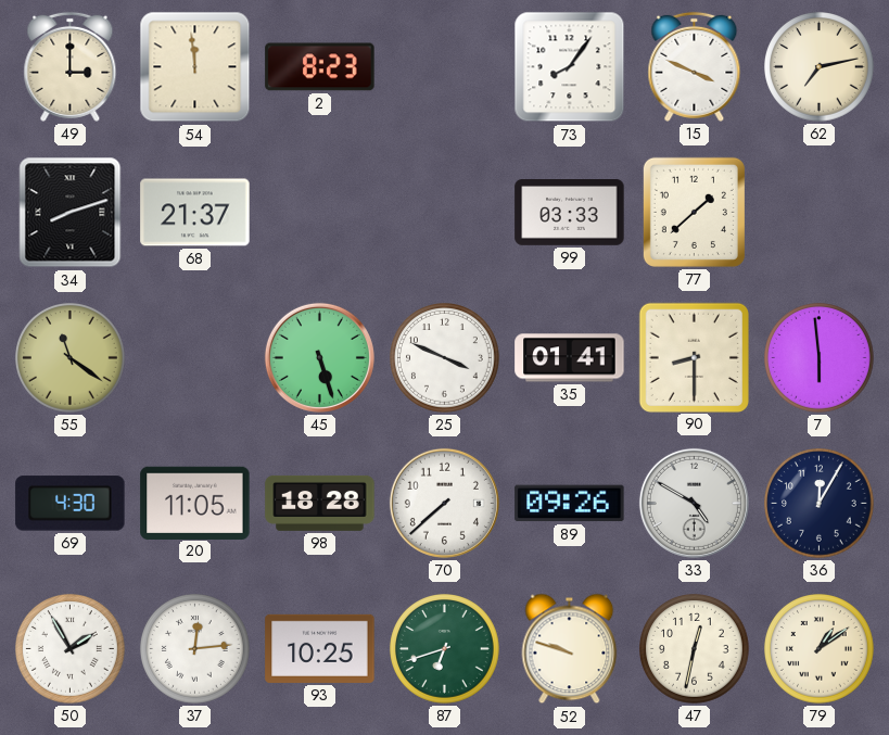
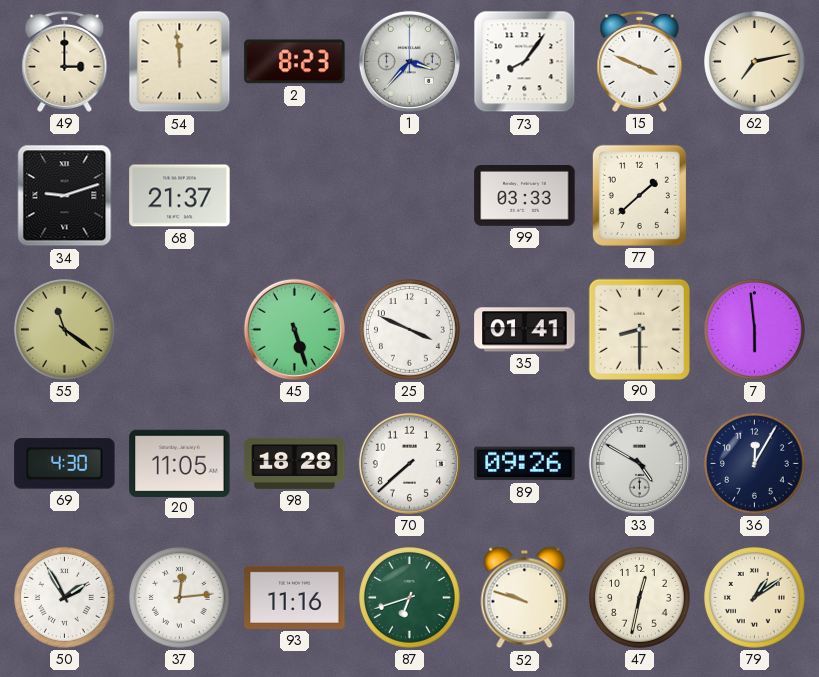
1: none -> 3:37 (409, 61)
34: 8:12 -> 9:12 (65, 196)
93: 10:25 -> 11:16 (295, 597)
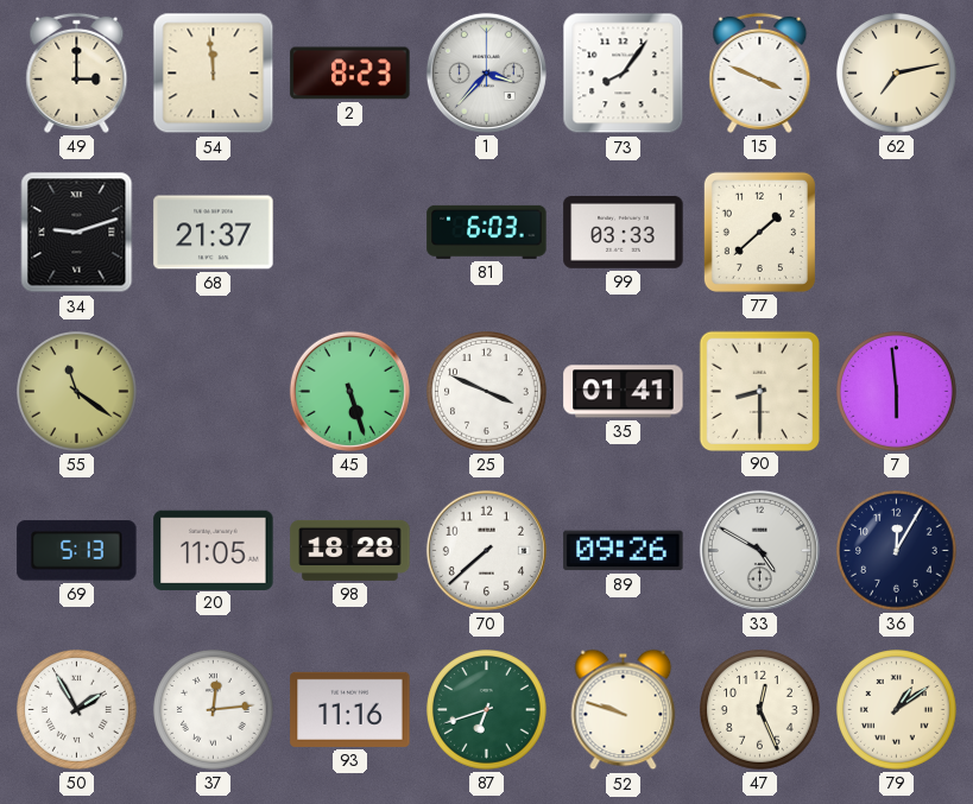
81: none -> 6:03 (487, 232)
69: 4:30 -> 5:13 (77, 551)
47: 12:32 -> 12:26 (760, 710)
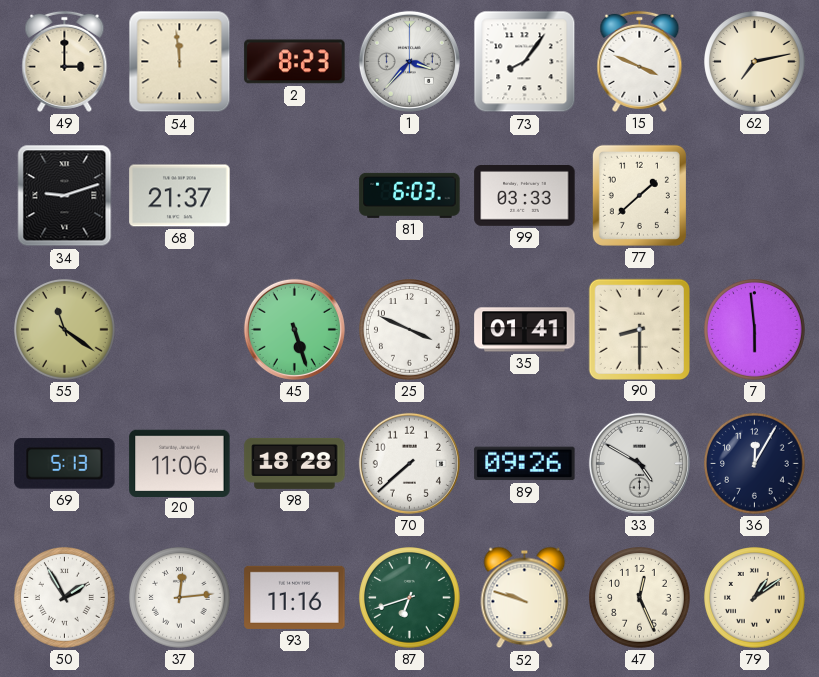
20: 11:05 -> 11:06 (180, 463)
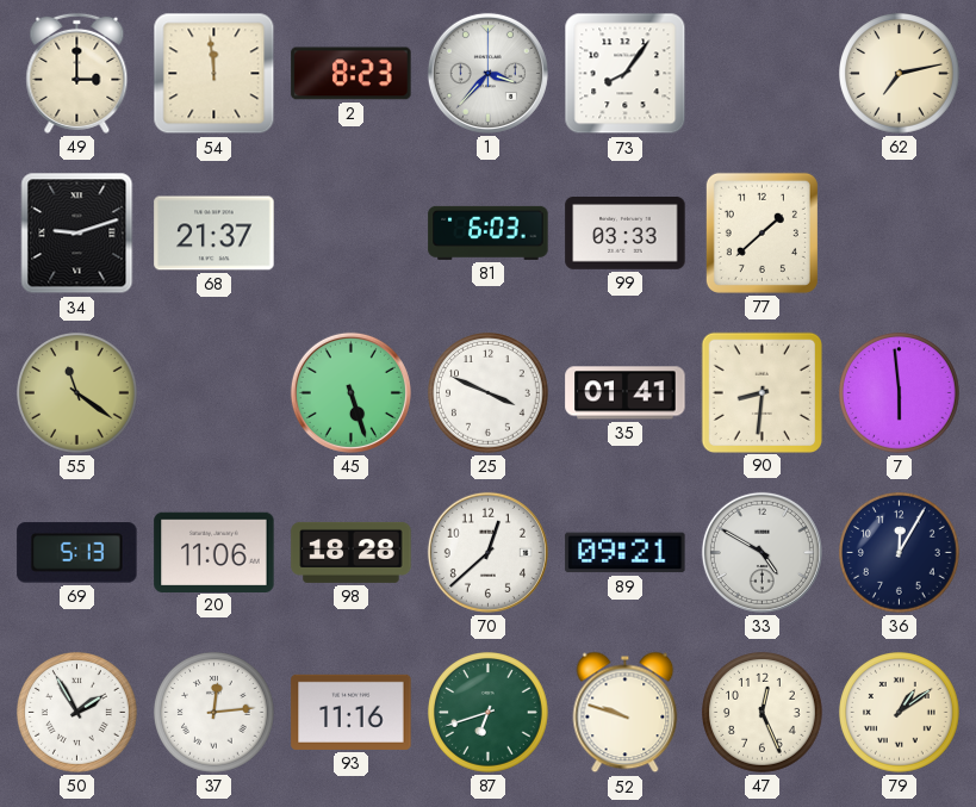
15: 3:49 -> none (640, 61)
90: 8:30 -> 8:31 (761, 392)
70: 7:38 -> 12:38 (487, 552)
89: 09:26 -> 09:21 (626, 553)
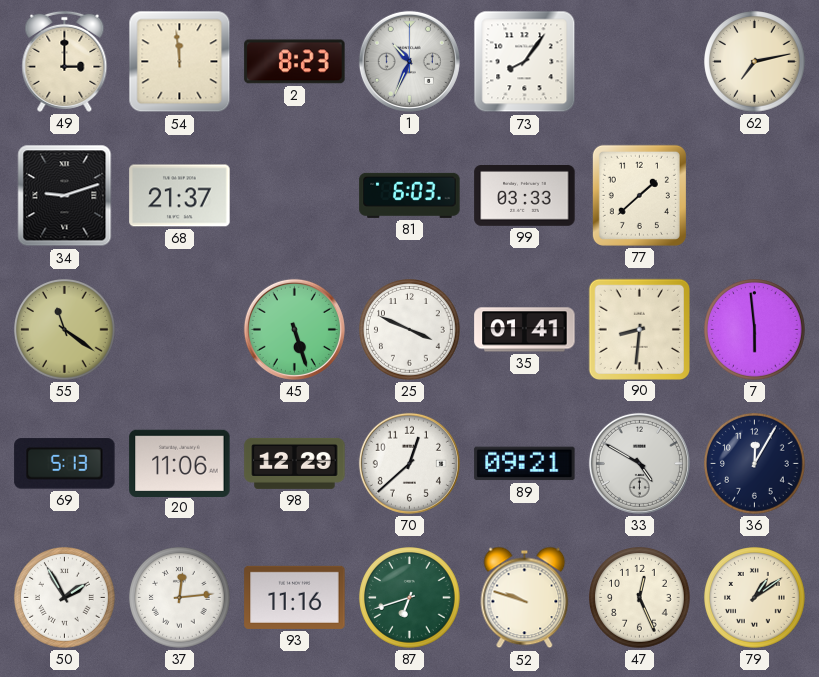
1: 3:37 -> 10:34 (409, 61)
98: 18:28 -> 12:29 (295, 463)
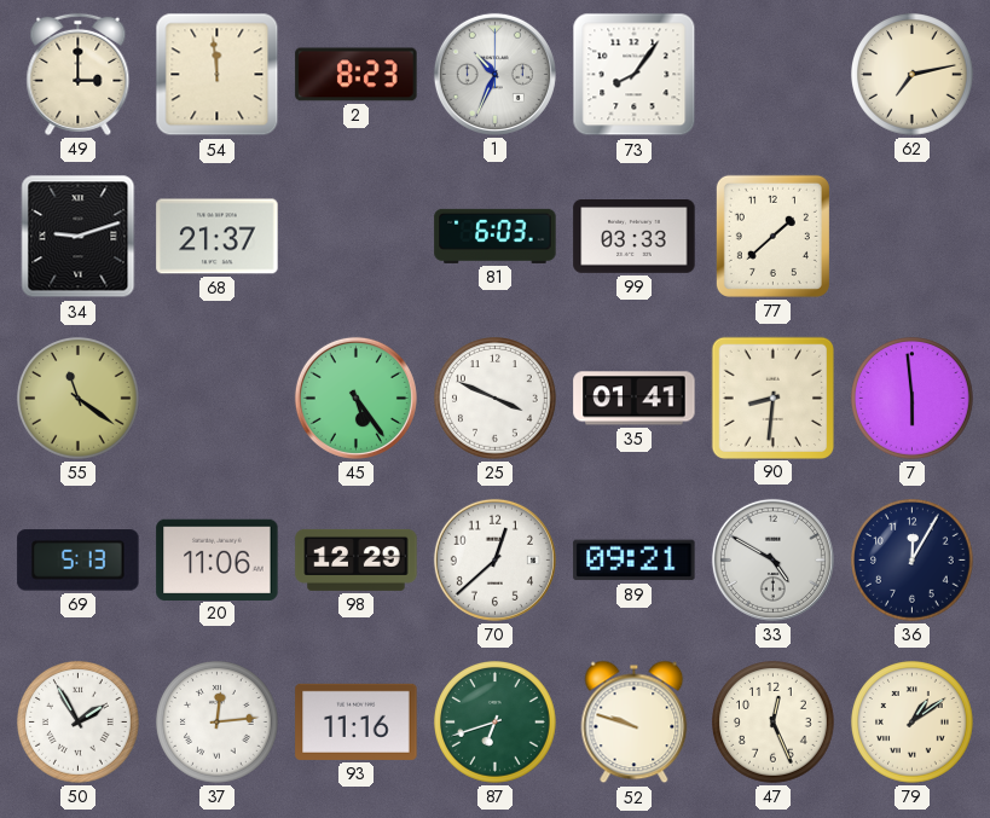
45: 5:27 -> 5:24 (355, 398)
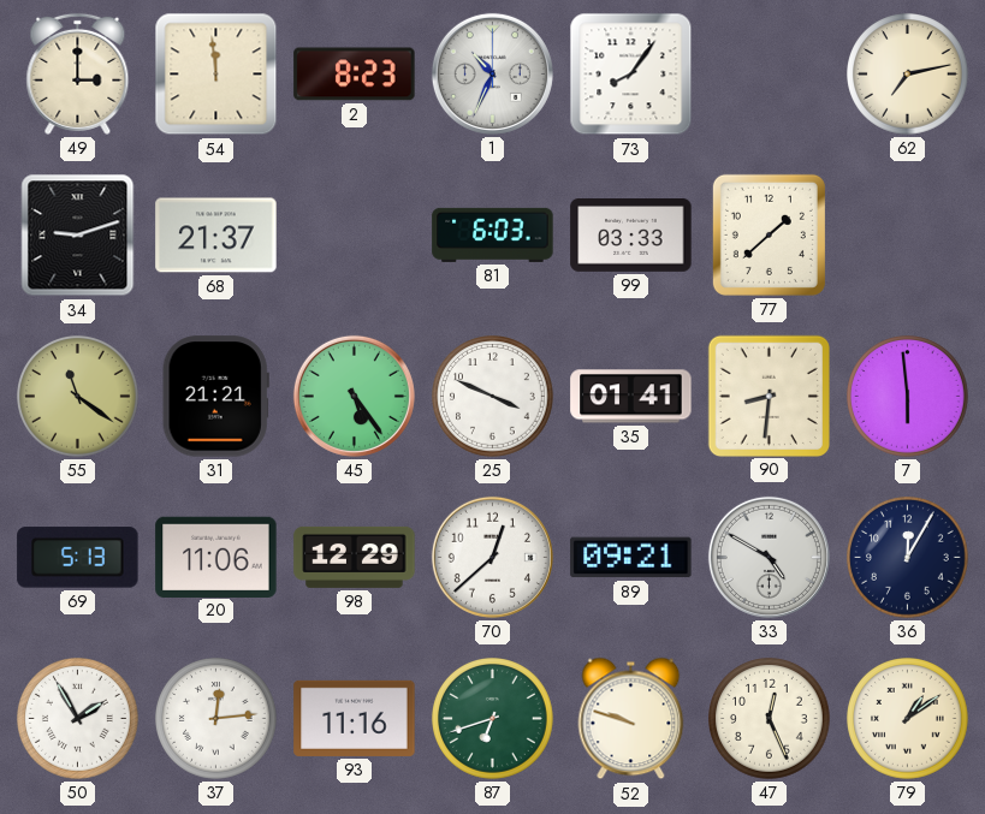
31: none -> 21:21 (215, 397)
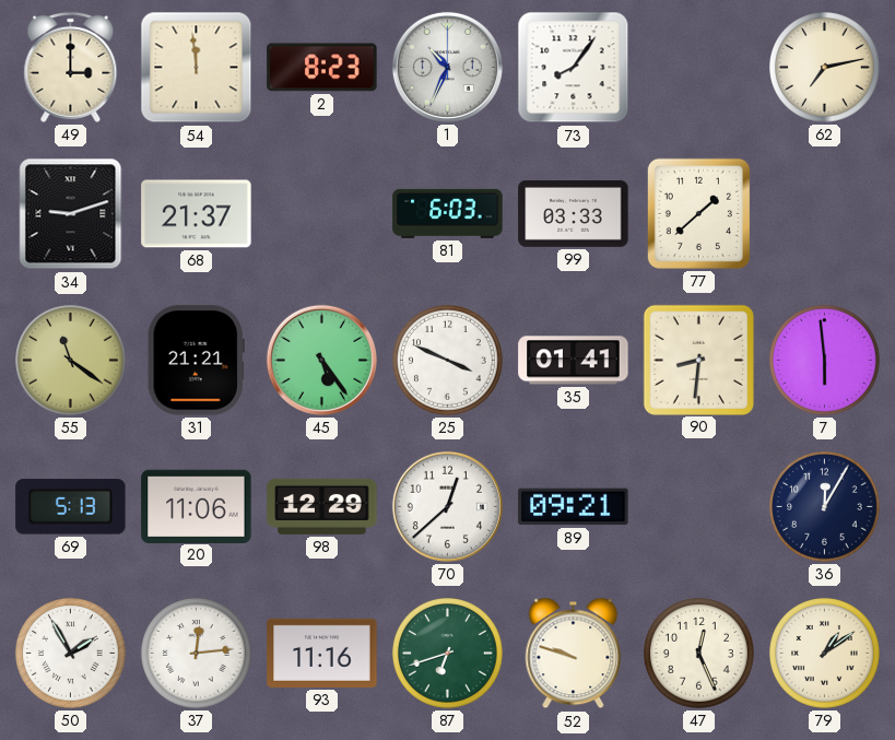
33: 4:50 -> none (769, 557)
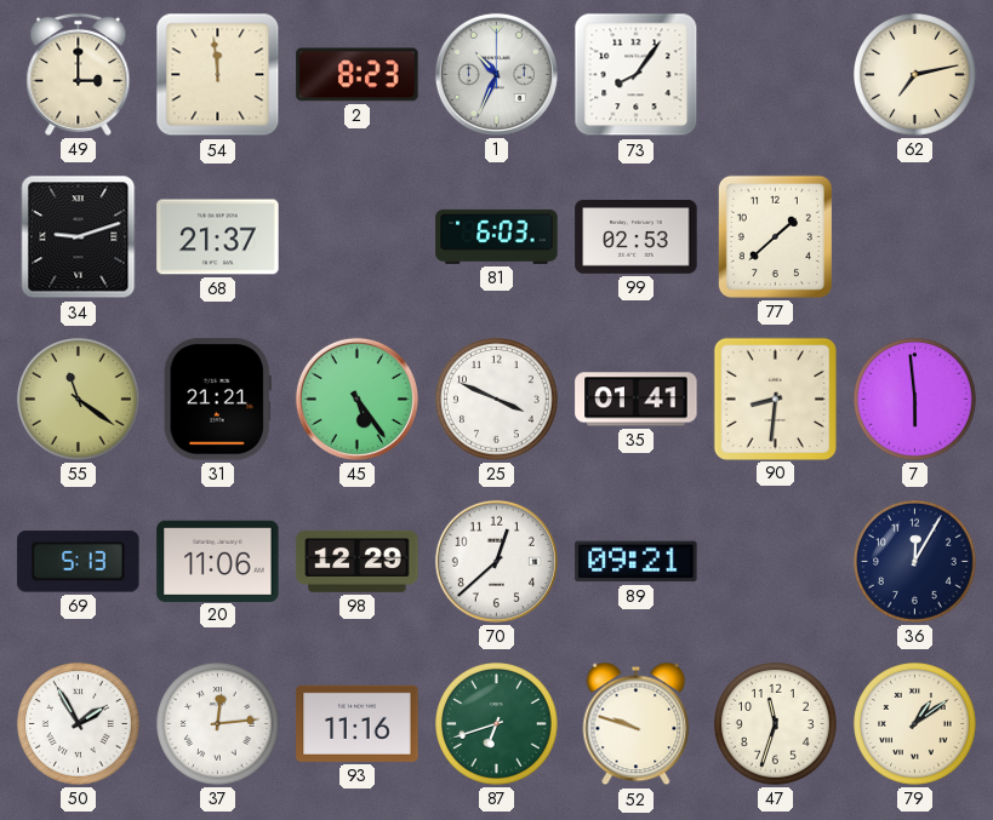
99: 03:33 -> 02:53 (637, 237)
47: 12:26 -> 11:33 (776, 724)
